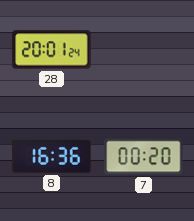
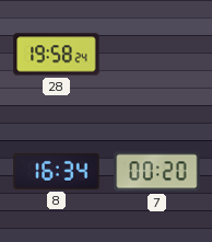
28: 20:01 -> 19:58 (57, 55)
8: 16:36 -> 16:34 (57, 171)
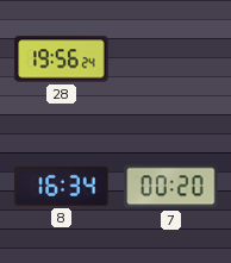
28: 19:58 -> 19:56 (62, 60)
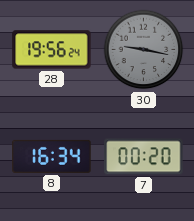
30: none -> 9:17 (144, 50)
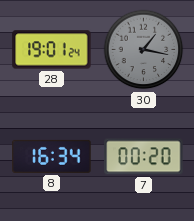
28: 19:56 -> 19:01 (52, 50)
30: 9:17 -> 1:17 (144, 50)
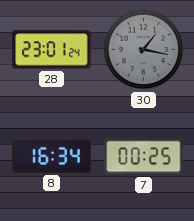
28: 19:01 -> 23:01 (52, 50)
7: 00:20 -> 00:25 (144, 157)
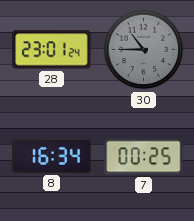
30: 1:17 -> 10:45 (144, 50)
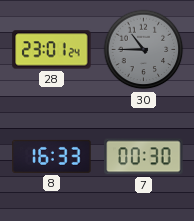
8: 16:34 -> 16:33 (52, 156)
7: 00:25 -> 00:30 (144, 157)
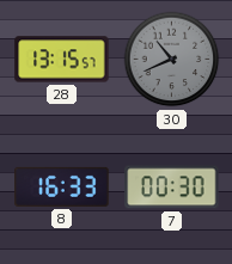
28: 23:01 -> 13:15 (62, 60)
30: 10:45 -> 10:41 (172, 60)
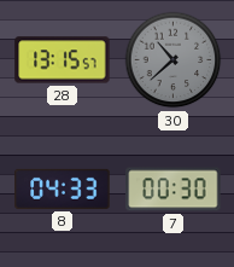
30: 10:41 -> 10:38 (174, 60)
8: 16:33 -> 04:33 (63, 188)
